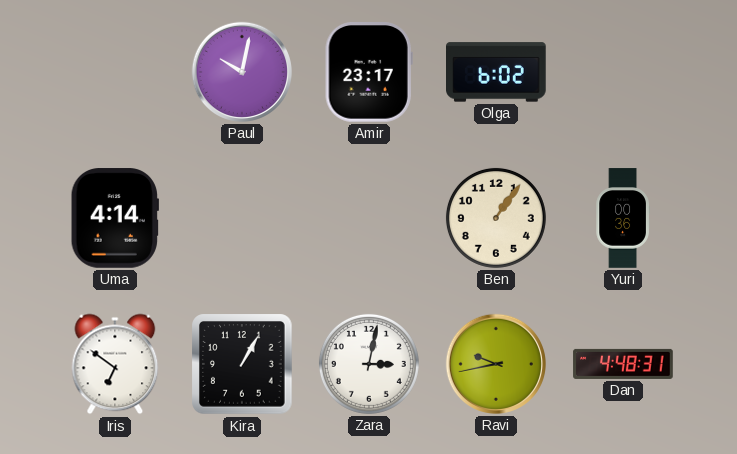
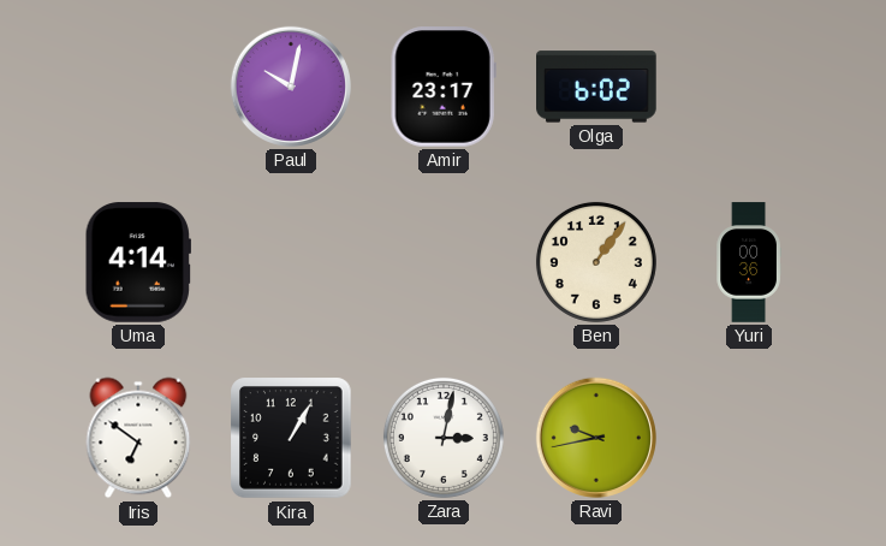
Dan: 4:48 -> none (623, 364)
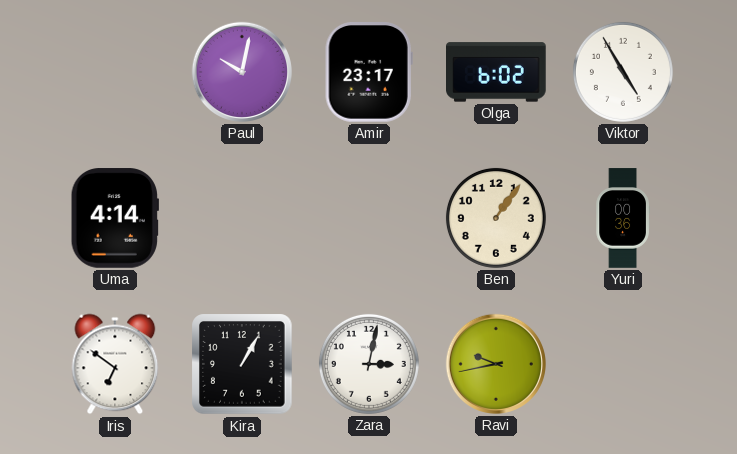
Viktor: none -> 4:55 (623, 72)
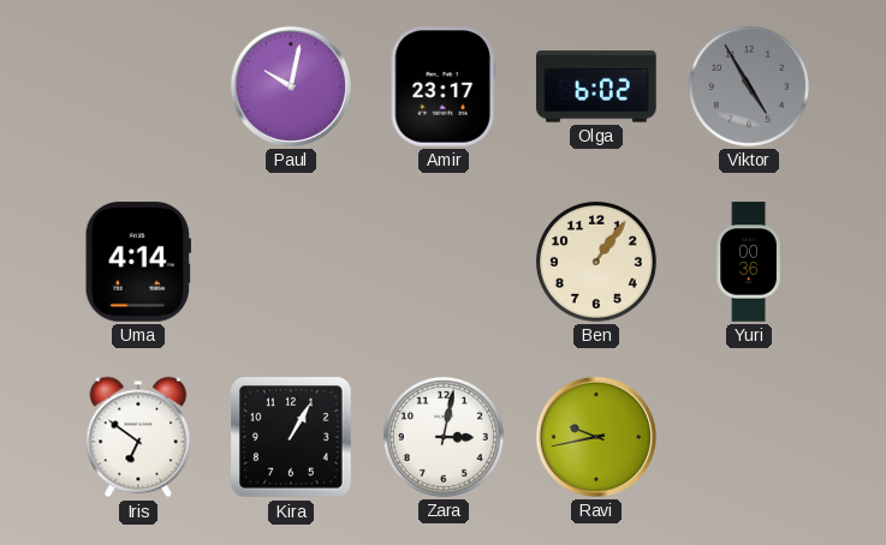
Viktor dial: white -> grey (749, 86)
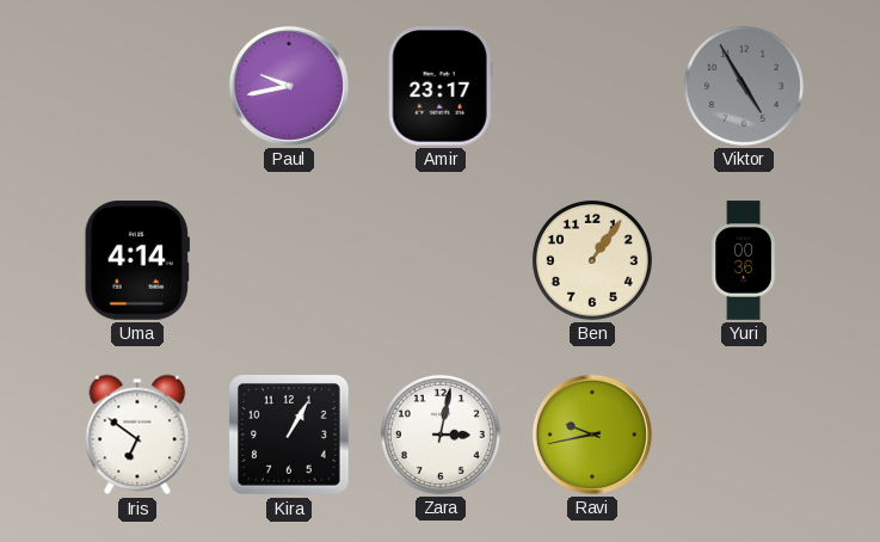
Paul: 10:02 -> 9:43 (289, 86)
Olga: 6:02 -> none (597, 86)
